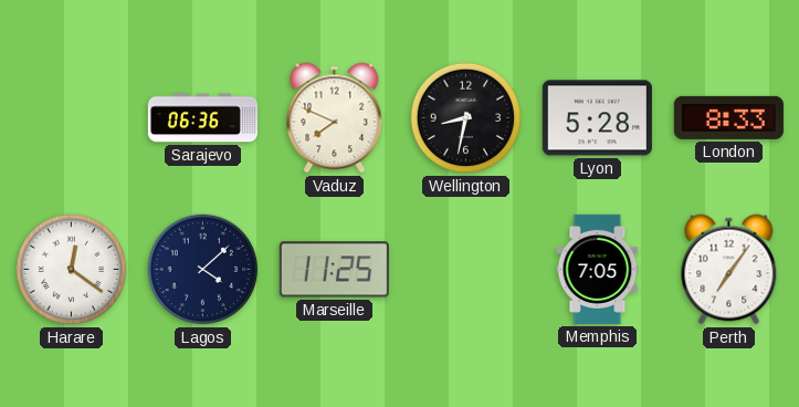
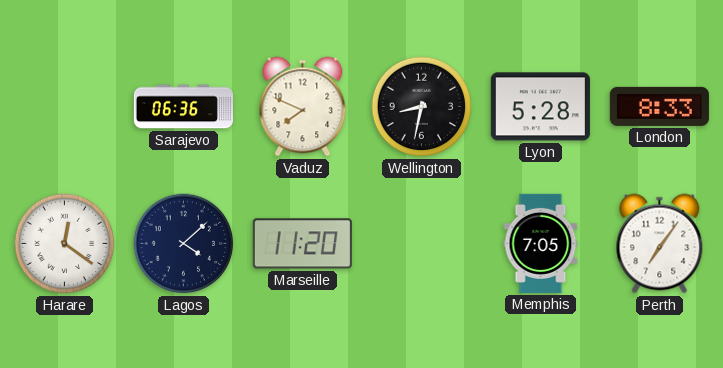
Marseille: 11:25 -> 11:20 (302, 244)
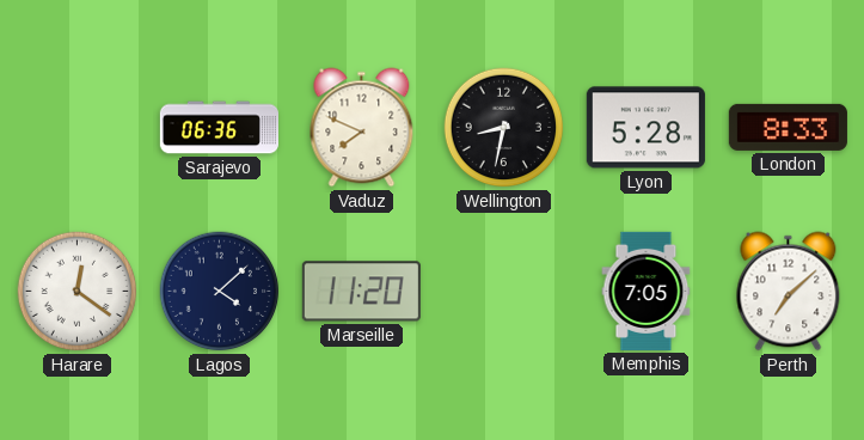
Perth: 7:06 -> 7:08 (789, 292)
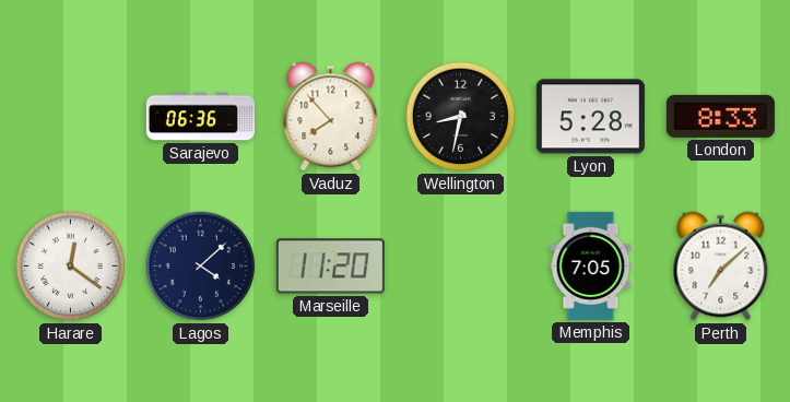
Vaduz: 7:49 -> 7:53 (331, 117)
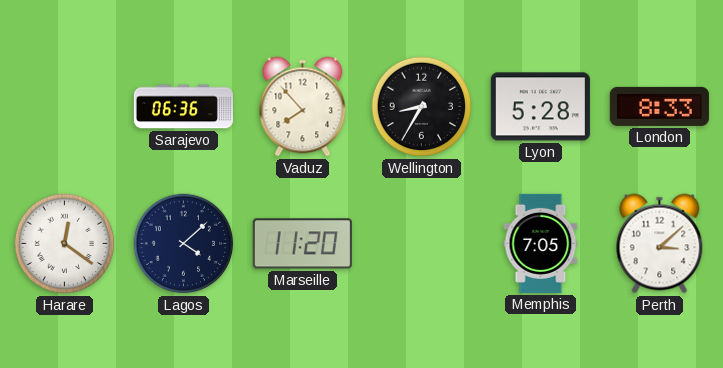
Wellington: 8:32 -> 8:35 (422, 107)
Perth: 7:08 -> 3:08 (660, 244)
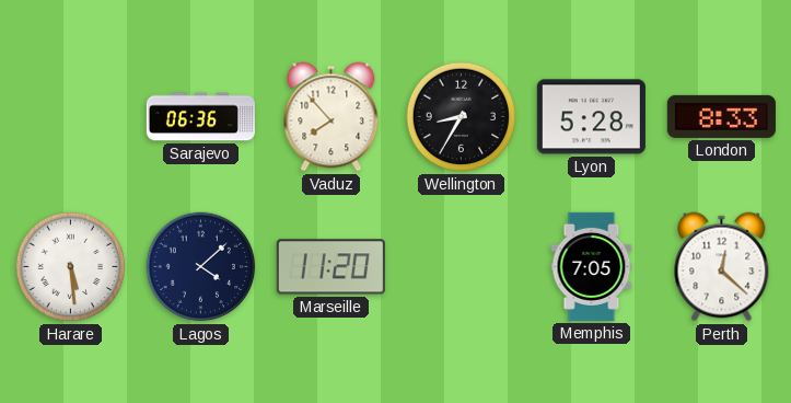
Harare: 12:21 -> 5:29 (71, 267)
Perth: 3:08 -> 12:22 (722, 267)
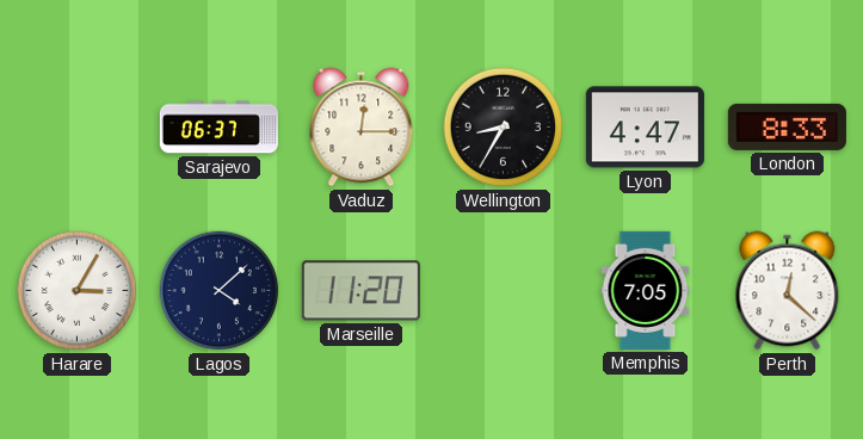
Sarajevo: 06:36 -> 06:37 (218, 128)
Vaduz: 7:53 -> 12:15 (362, 128)
Lyon: 5:28 -> 4:47 (645, 128)
Harare: 5:29 -> 3:05 (78, 291)
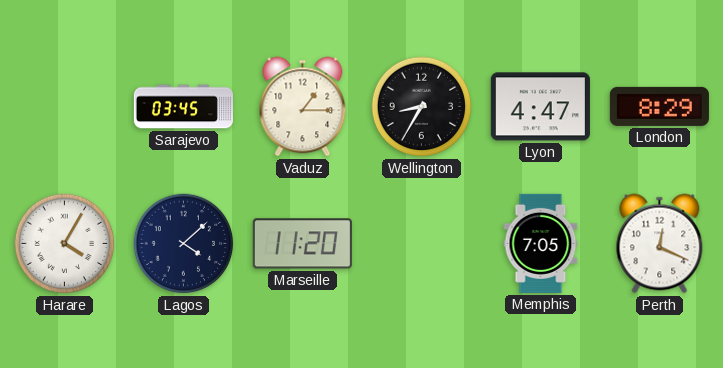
Sarajevo: 06:37 -> 03:45 (183, 107)
Vaduz: 12:15 -> 1:15 (303, 107)
London: 8:33 -> 8:29 (659, 106)
Harare: 3:05 -> 4:05 (65, 244)
Perth: 12:22 -> 12:19 (660, 244)
